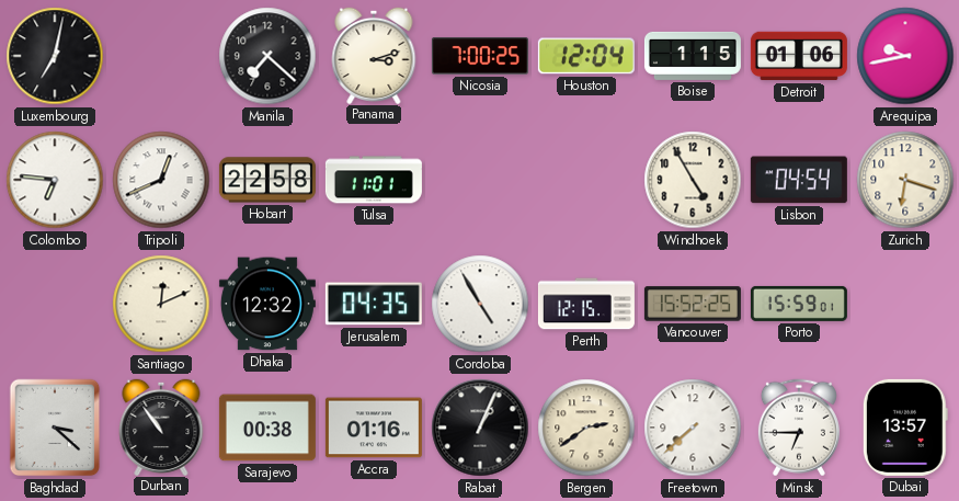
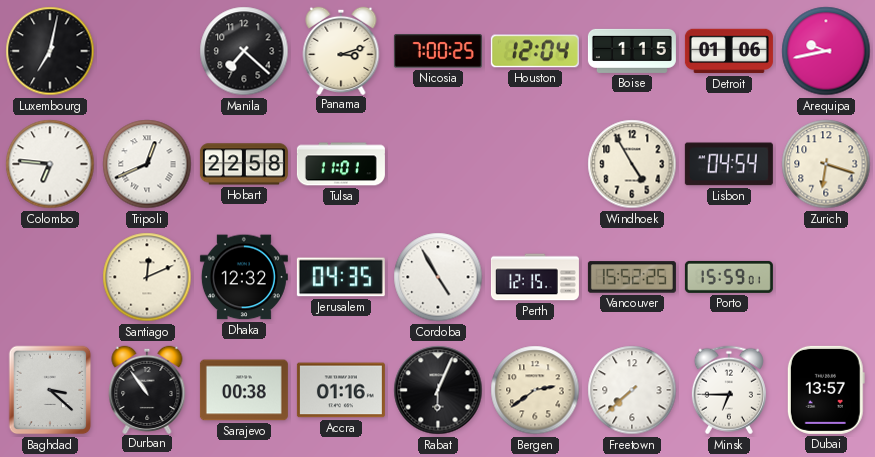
Rabat: 1:04 -> 6:04 (438, 390)
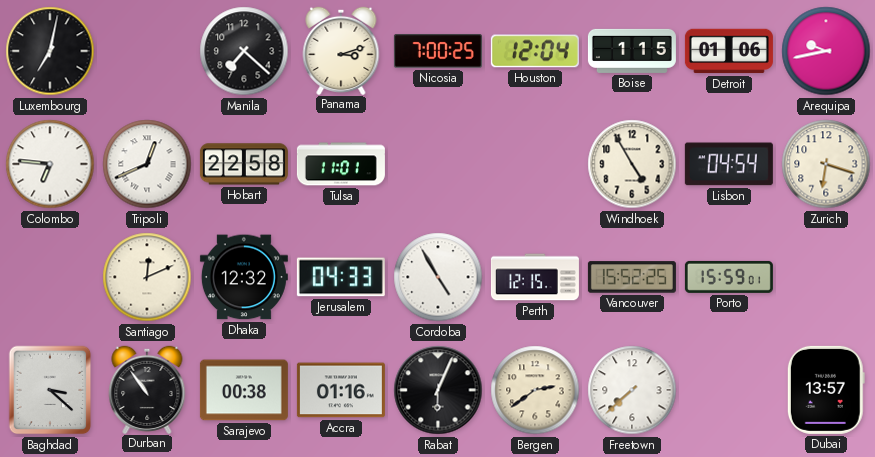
Jerusalem: 04:35 -> 04:33 (341, 277)
Minsk: 6:45 -> none (729, 390)
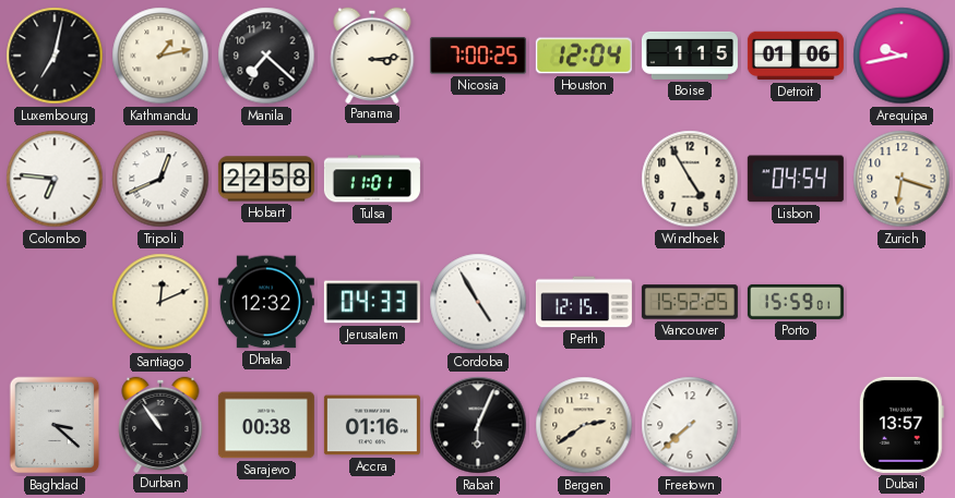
Kathmandu: none -> 1:13 (160, 56)
Panama: 3:12 -> 3:14 (372, 54)
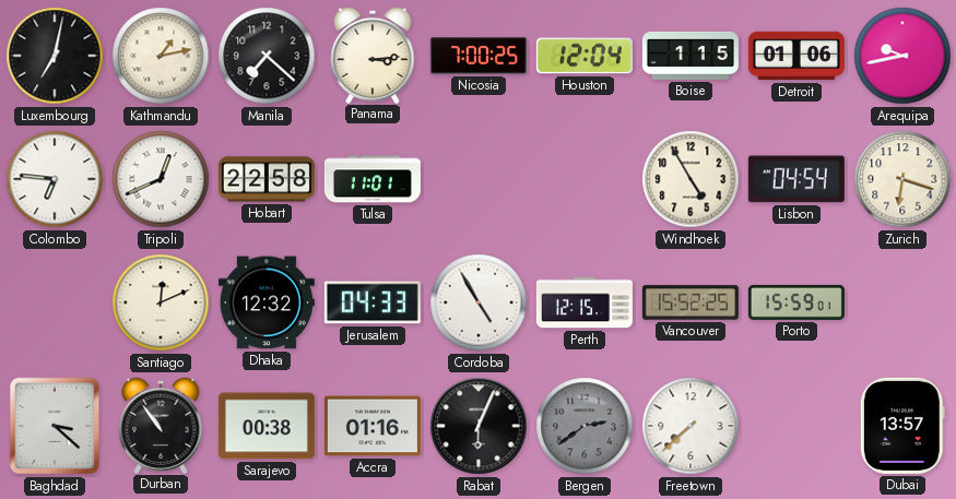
Bergen dial: cream -> grey (585, 426)
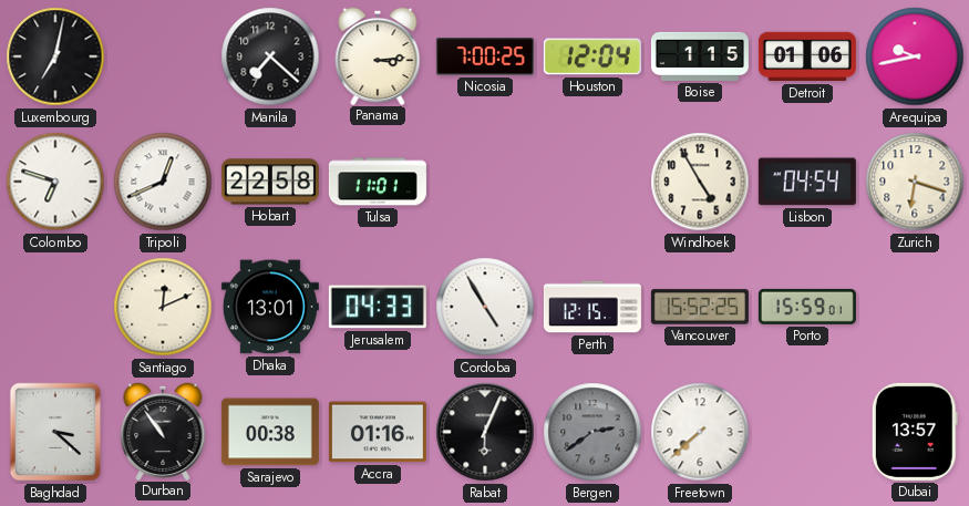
Kathmandu: 1:13 -> none (161, 56)
Colombo: 6:46 -> 6:48 (55, 182)
Dhaka: 12:32 -> 13:01 (270, 307)
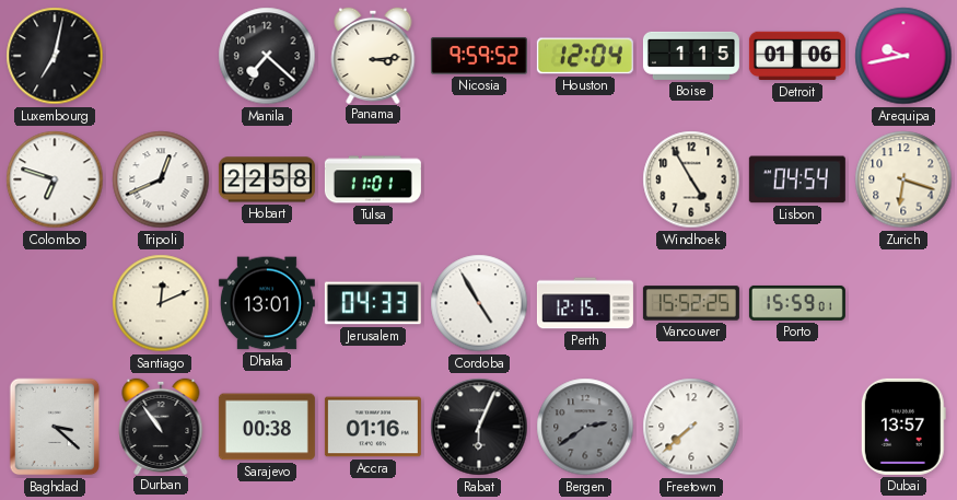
Nicosia: 7:00 -> 9:59 (479, 56)
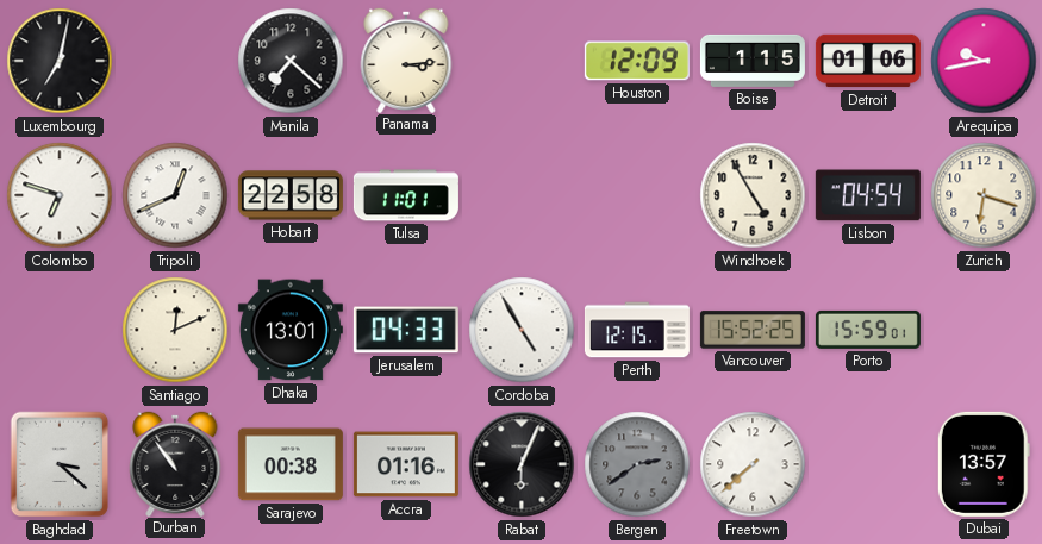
Nicosia: 9:59 -> none (479, 56)
Houston: 12:04 -> 12:09 (637, 61)
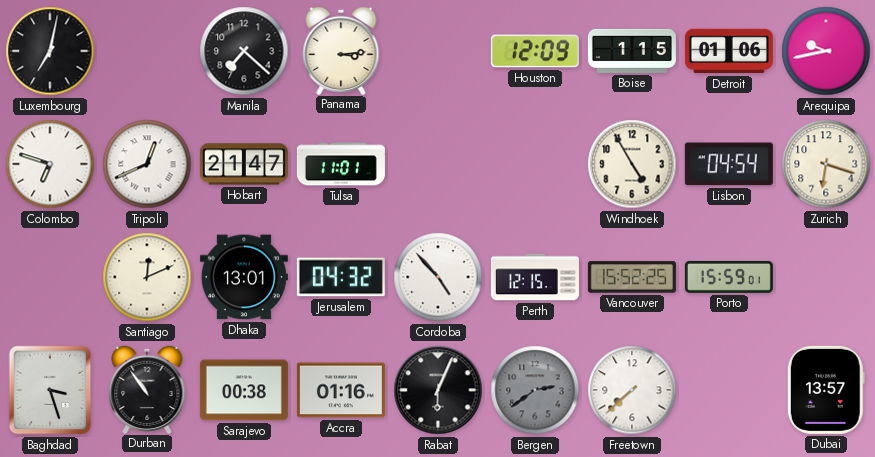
Hobart: 22:58 -> 21:47 (244, 164)
Jerusalem: 04:33 -> 04:32 (341, 277)
Cordoba: 4:55 -> 4:53 (438, 277)
Baghdad: 3:22 -> 3:27 (50, 390)
